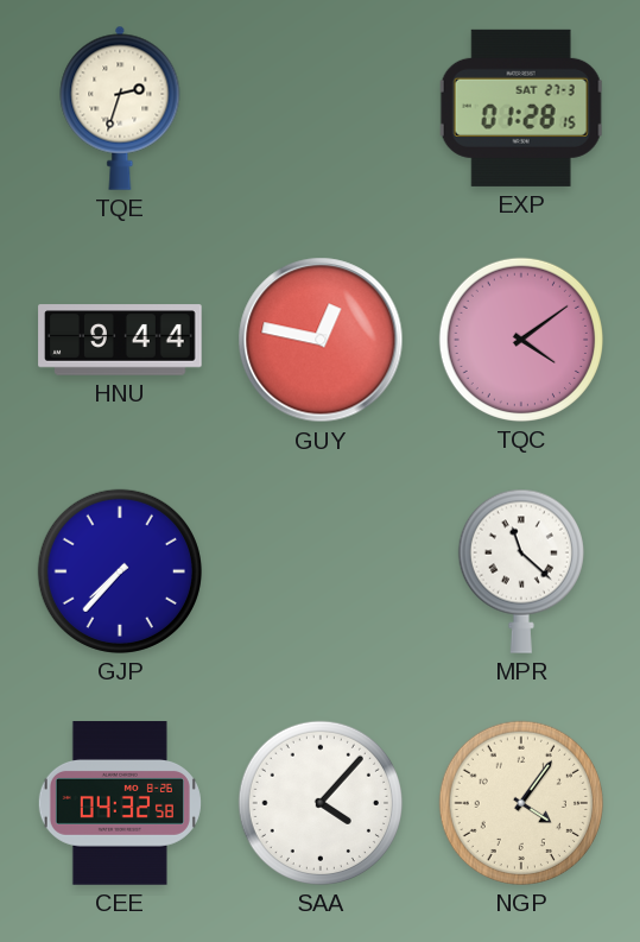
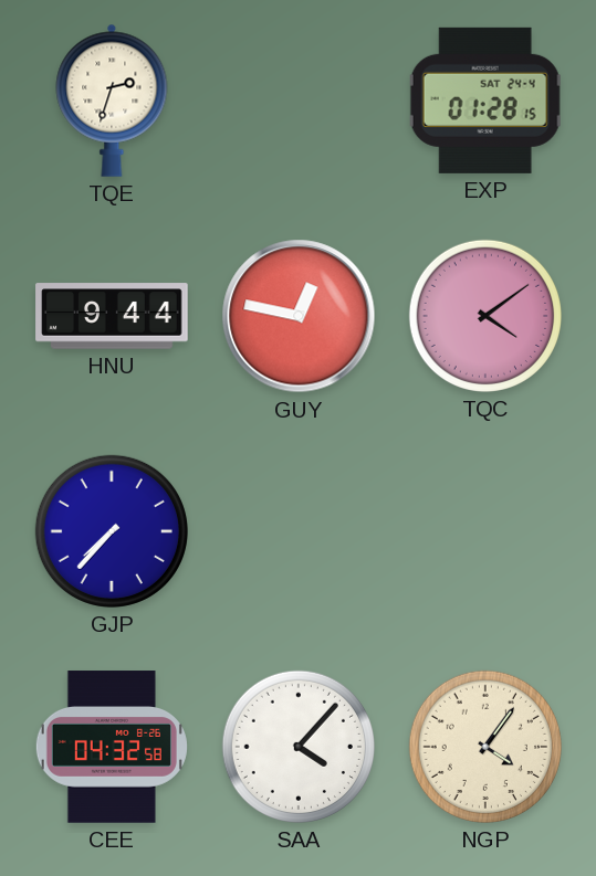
EXP date: SAT 27-3 -> SAT 24-4 (485, 101)
MPR: 11:22 -> none (521, 571)
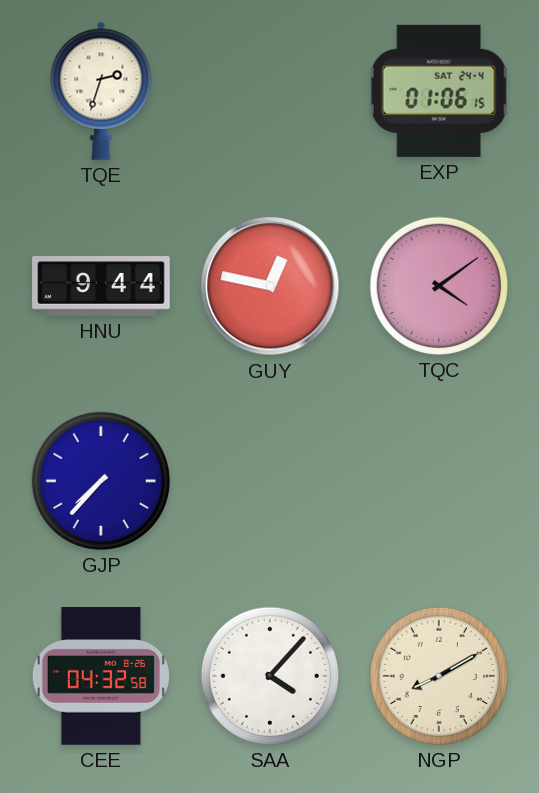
EXP: 01:28 -> 01:06 (439, 91)
NGP: 4:06 -> 8:10 (439, 676)
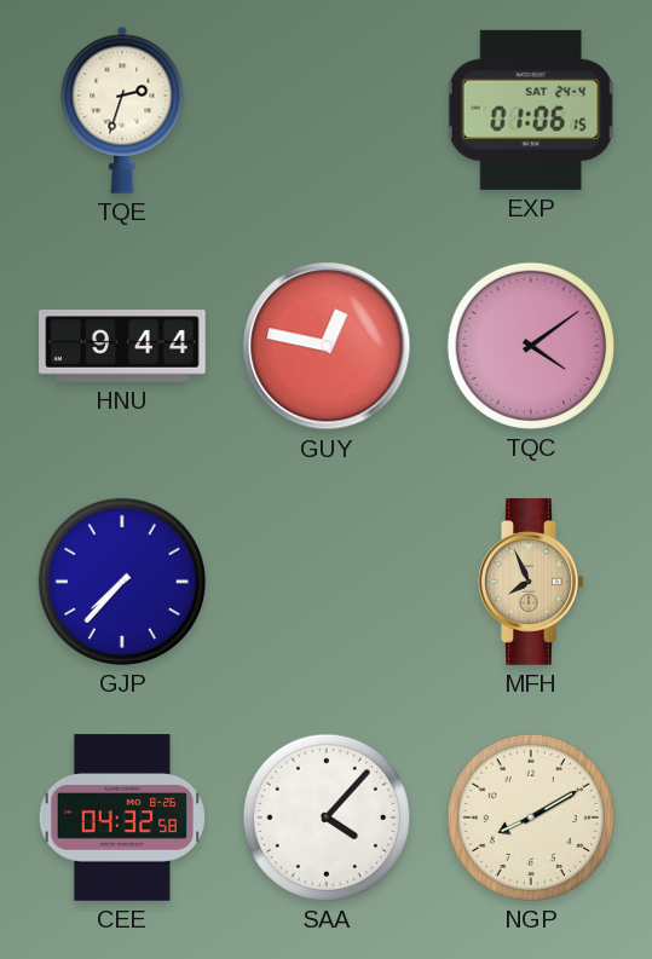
MFH: none -> 7:56 (531, 582)
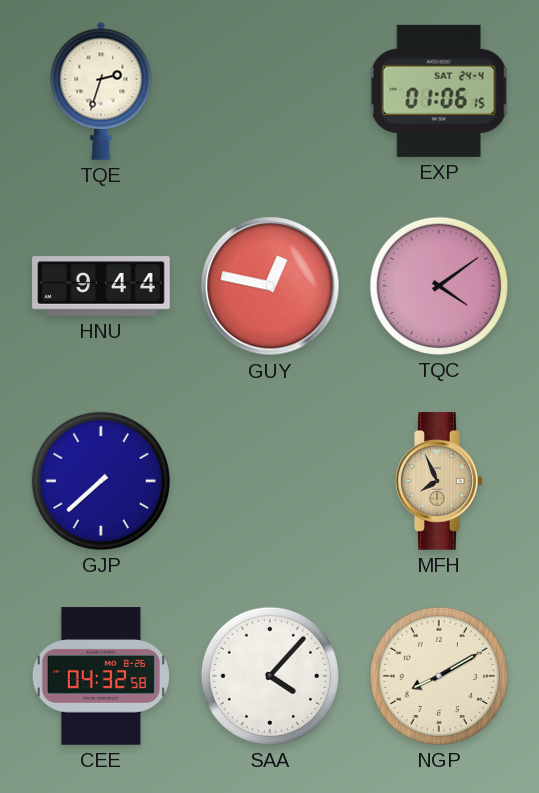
GJP: 7:37 -> 7:38 (101, 481)
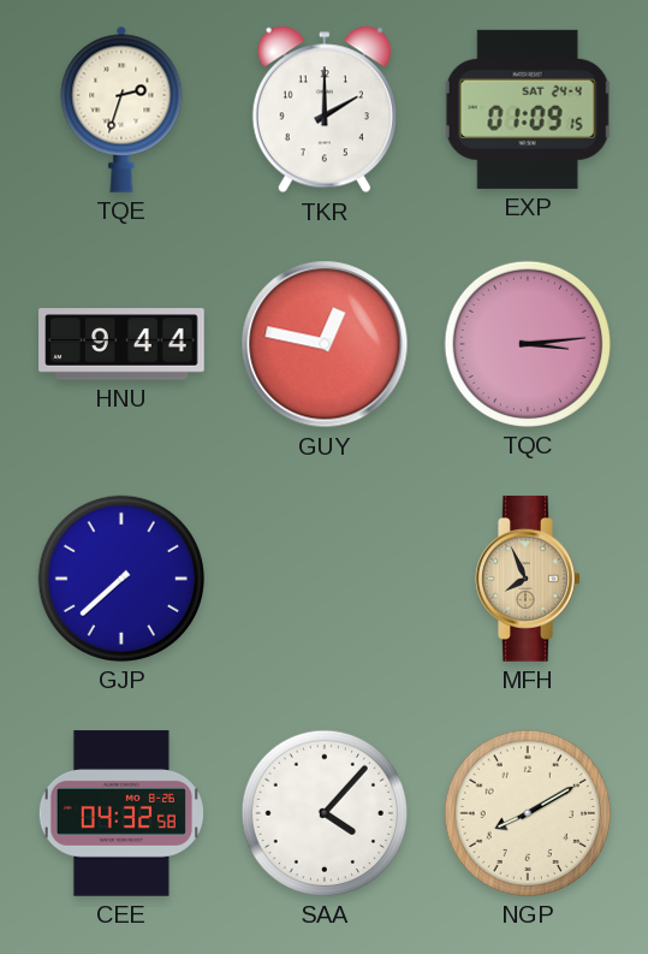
TKR: none -> 2:00 (325, 109)
EXP: 01:06 -> 01:09 (528, 109)
TQC: 4:09 -> 3:14 (528, 344)
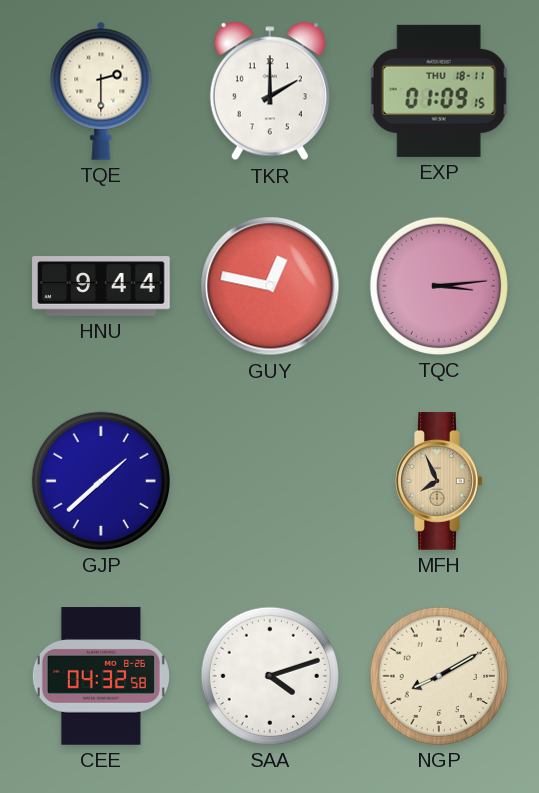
TQE: 2:33 -> 2:30 (101, 91)
EXP date: SAT 24-4 -> THU 18-11 (439, 91)
GJP: 7:38 -> 1:38 (101, 481)
SAA: 4:07 -> 4:12 (270, 676)
